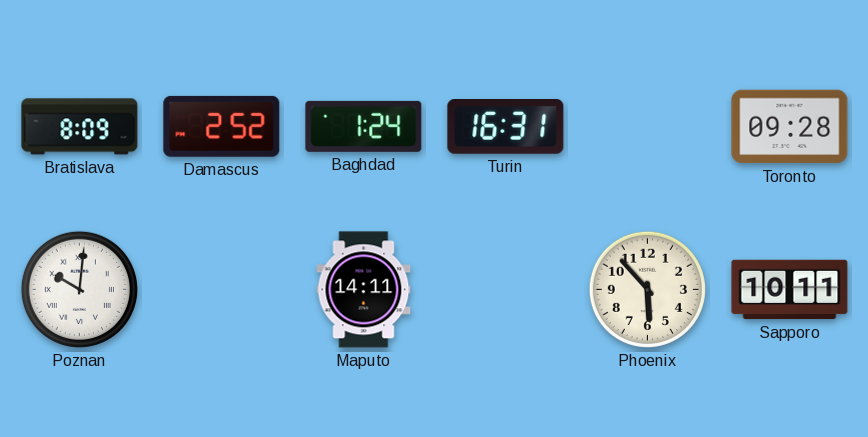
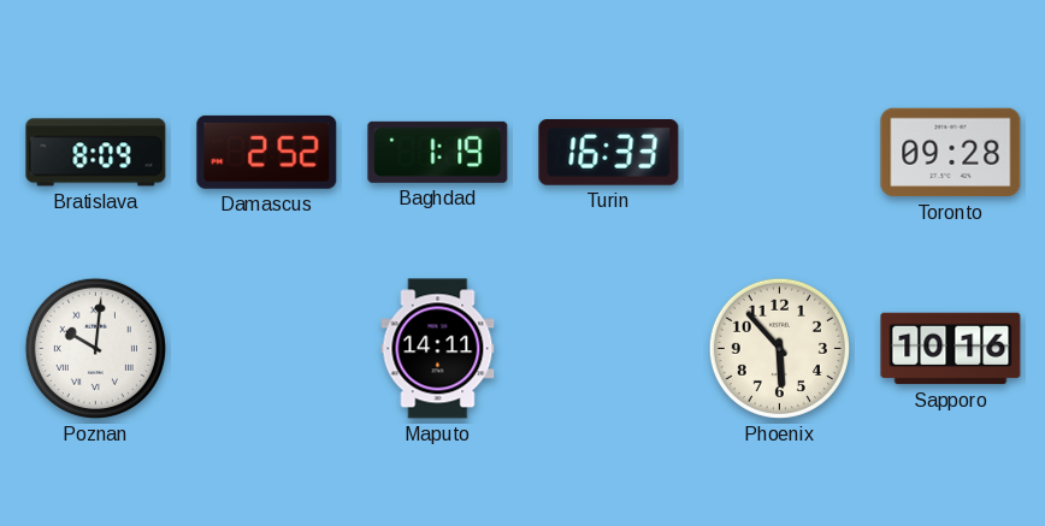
Baghdad: 1:24 -> 1:19 (438, 152)
Turin: 16:31 -> 16:33 (609, 153)
Sapporo: 10:11 -> 10:16 (951, 349)
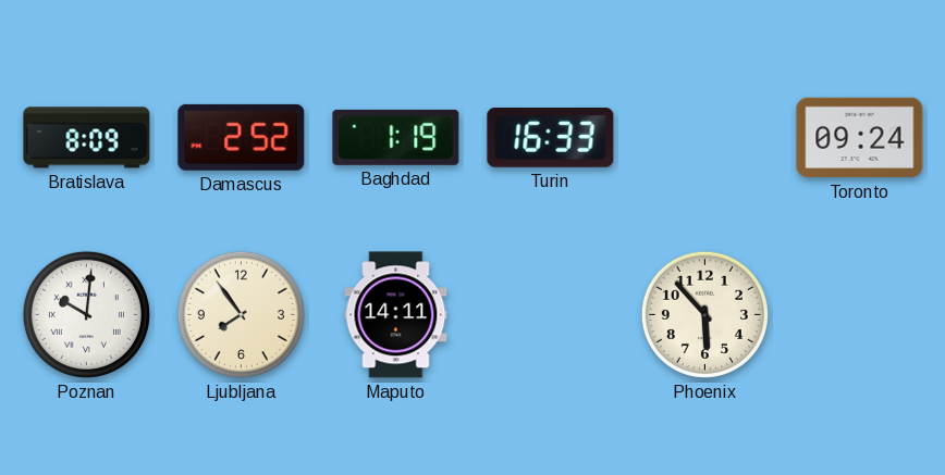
Toronto: 09:28 -> 09:24 (860, 138)
Ljubljana: none -> 7:54 (241, 314)
Sapporo: 10:16 -> none (951, 349)
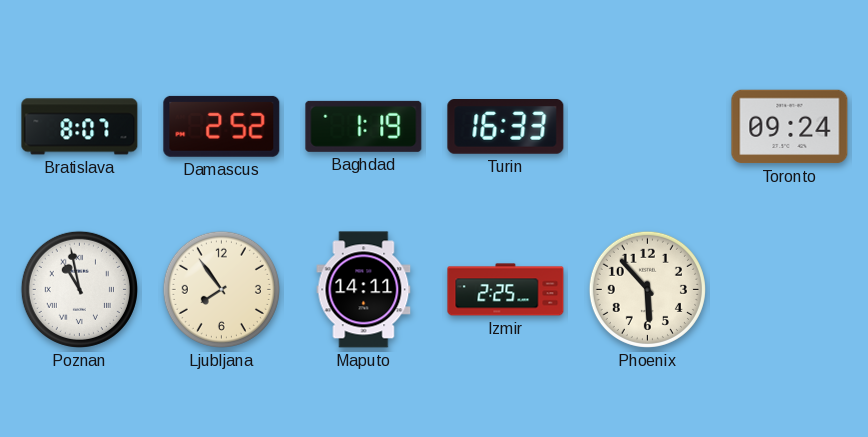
Bratislava: 8:09 -> 8:07 (80, 127)
Poznan: 10:01 -> 10:58 (79, 289)
Izmir: none -> 2:25 (506, 290)
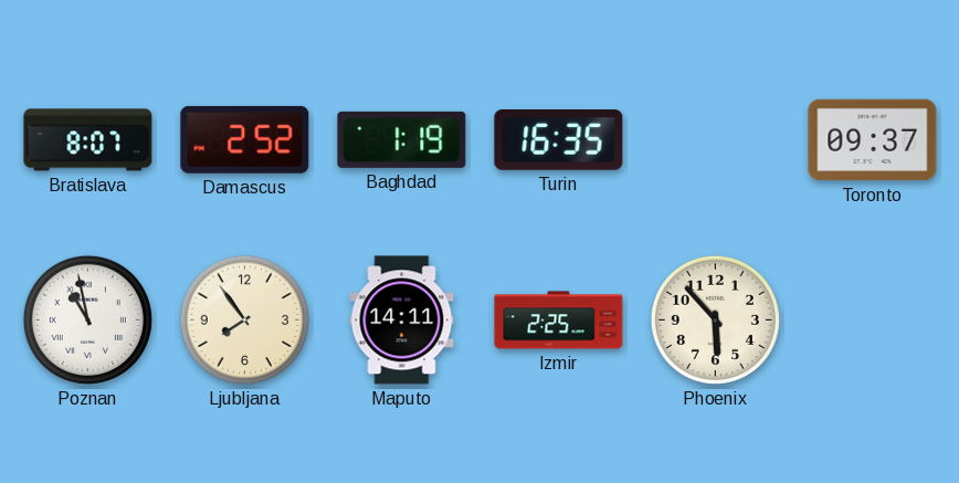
Turin: 16:33 -> 16:35 (559, 140)
Toronto: 09:24 -> 09:37 (873, 140)
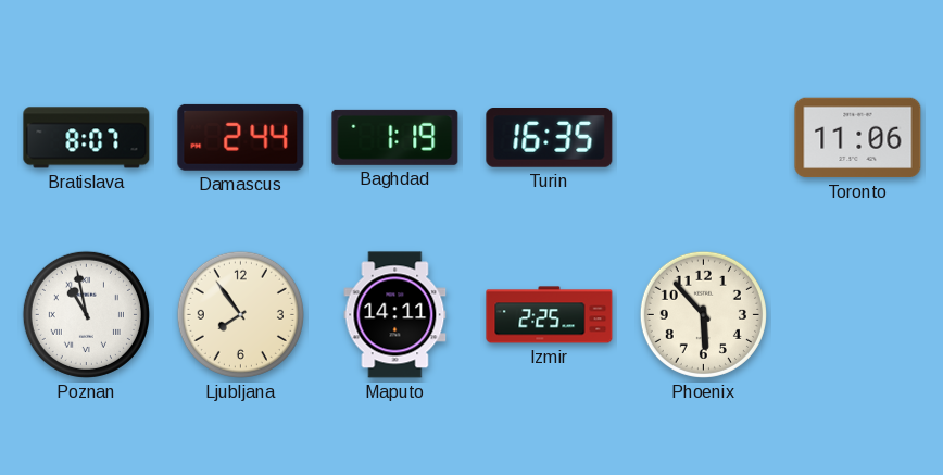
Damascus: 2:52 -> 2:44 (241, 137)
Toronto: 09:37 -> 11:06 (858, 138)
